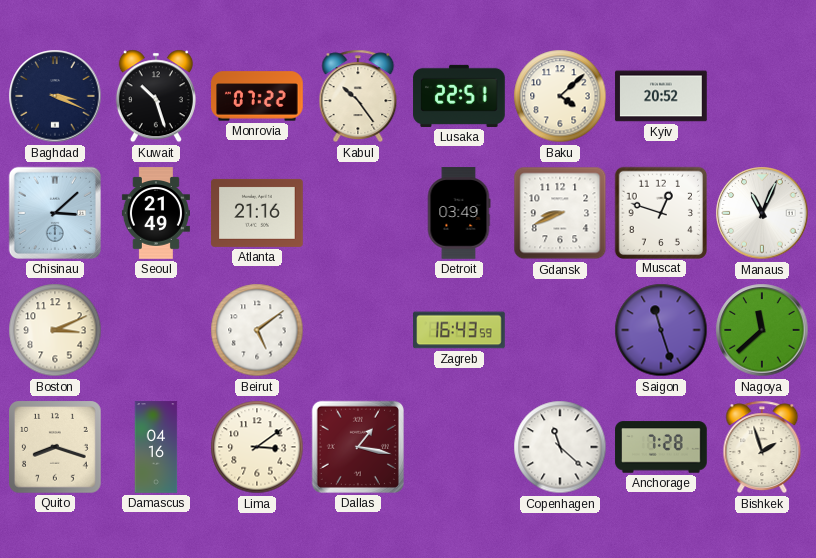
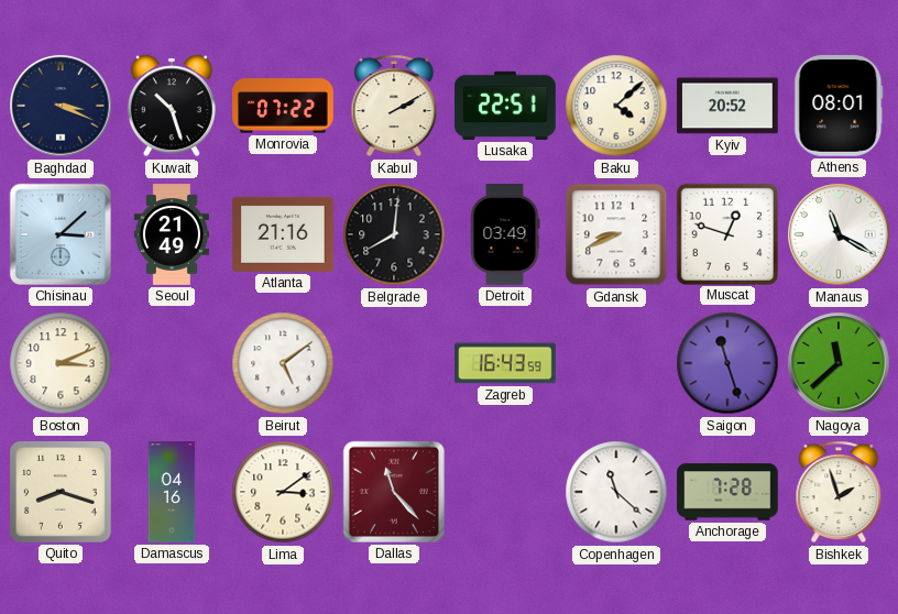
Kabul: 10:24 -> 2:10 (394, 106)
Athens: none -> 08:01 (839, 106)
Belgrade: none -> 8:01 (394, 234)
Manaus: 11:04 -> 11:20 (839, 234)
Dallas: 1:17 -> 11:23 (394, 492)
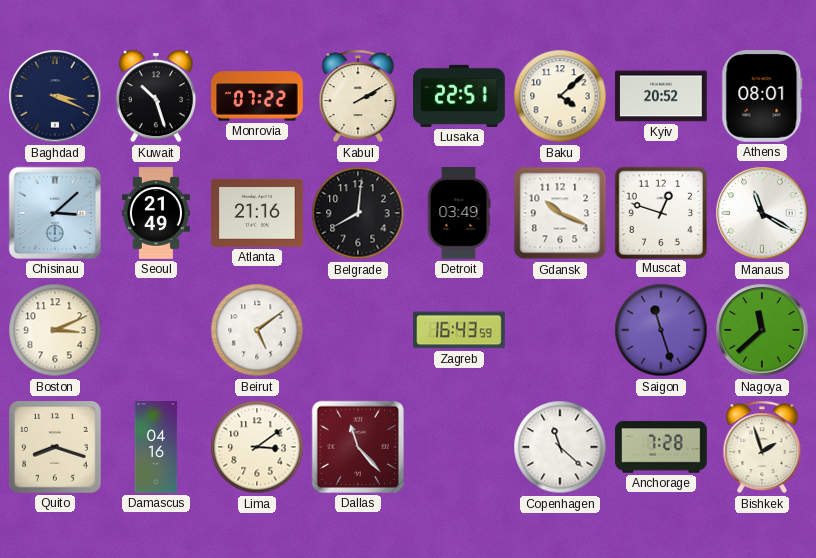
Gdansk: 8:41 -> 10:19 (560, 213)
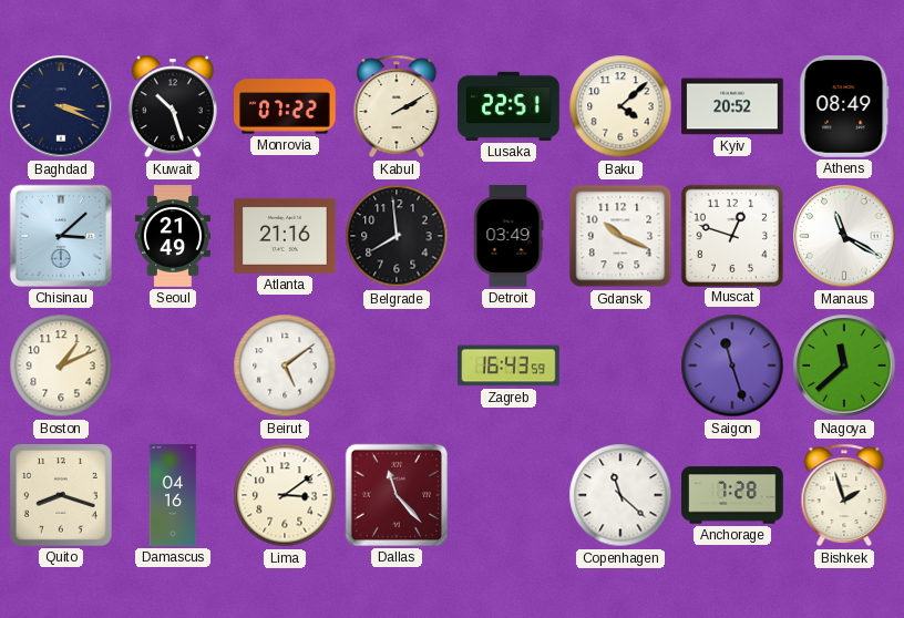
Athens: 08:01 -> 08:49 (844, 106)
Belgrade: 8:01 -> 7:59 (397, 236)
Boston: 3:11 -> 1:11 (61, 365)
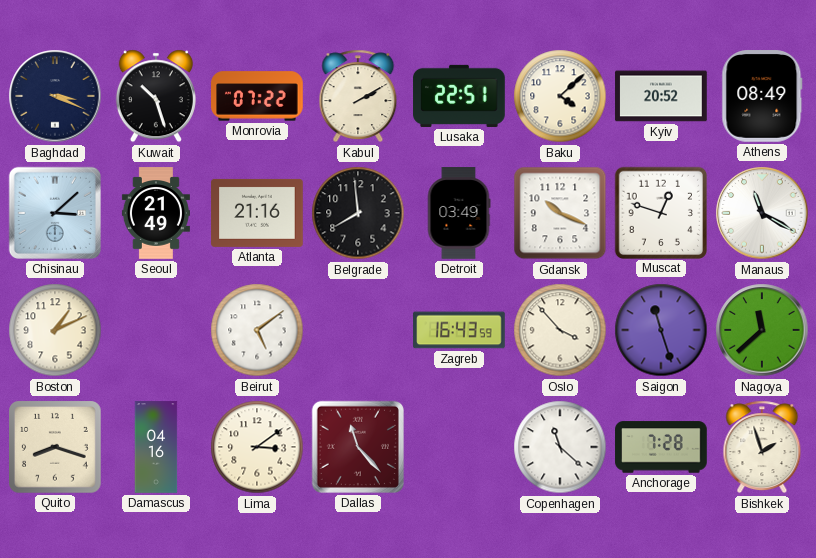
Oslo: none -> 3:53 (560, 330)
